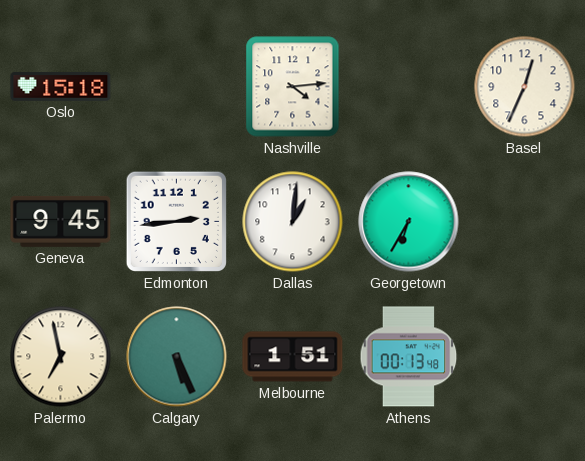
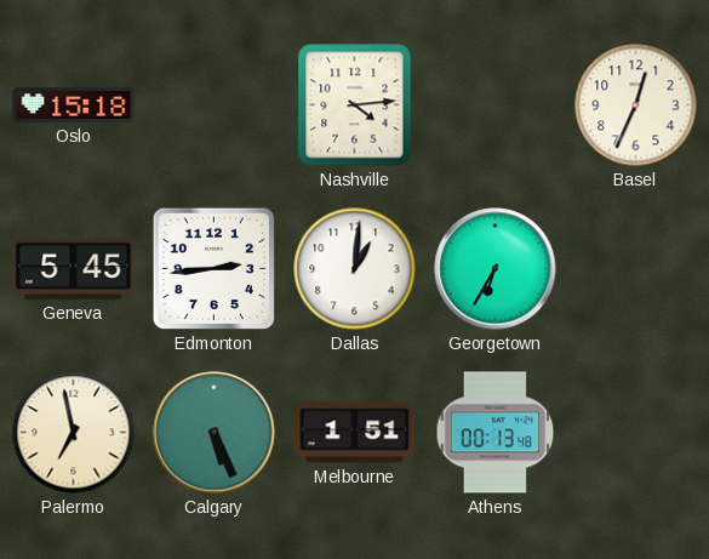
Geneva: 9:45 -> 5:45 (74, 268)
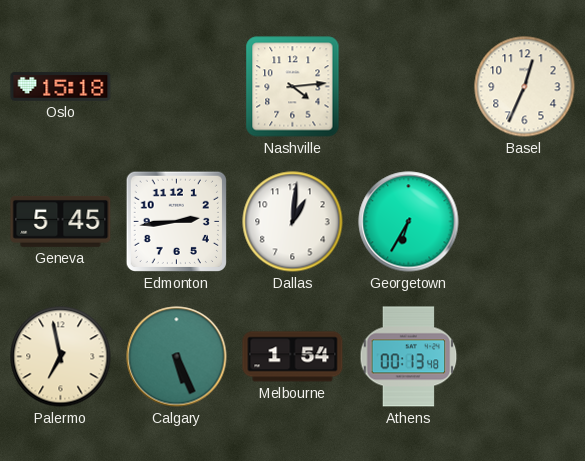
Melbourne: 1:51 -> 1:54 (293, 357)
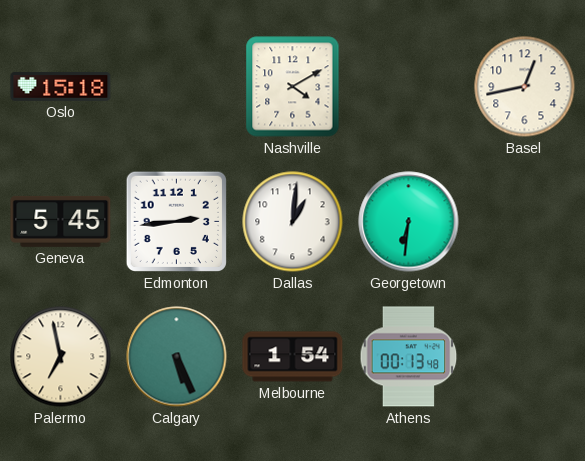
Nashville: 4:14 -> 4:10 (293, 87)
Basel: 12:34 -> 12:43 (525, 87)
Georgetown: 6:35 -> 6:31 (409, 222)
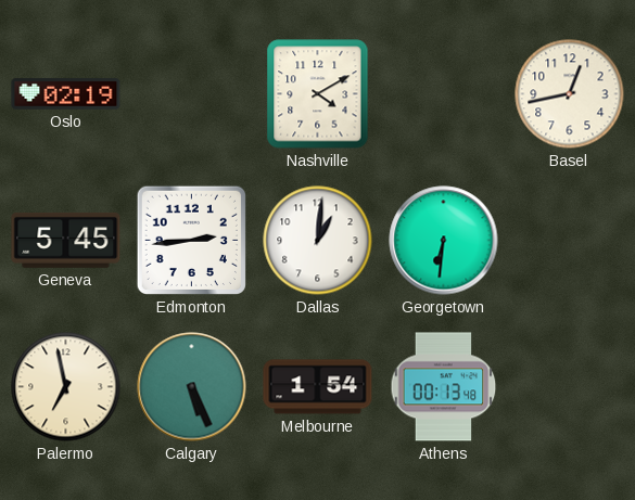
Oslo: 15:18 -> 02:19 (66, 94)
